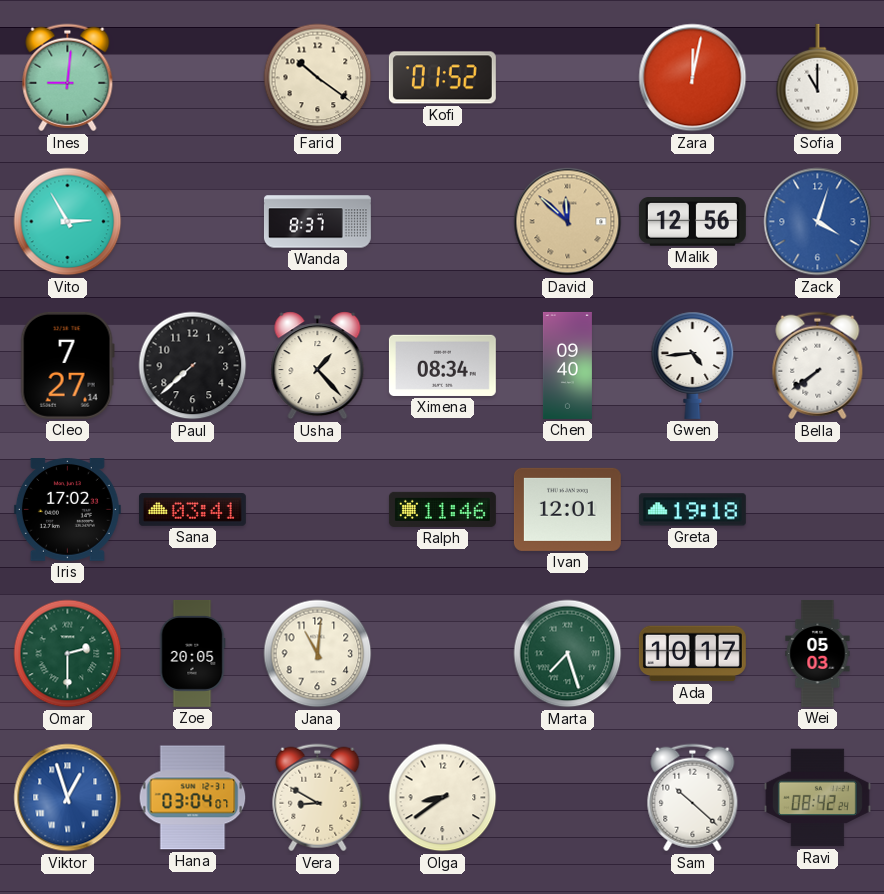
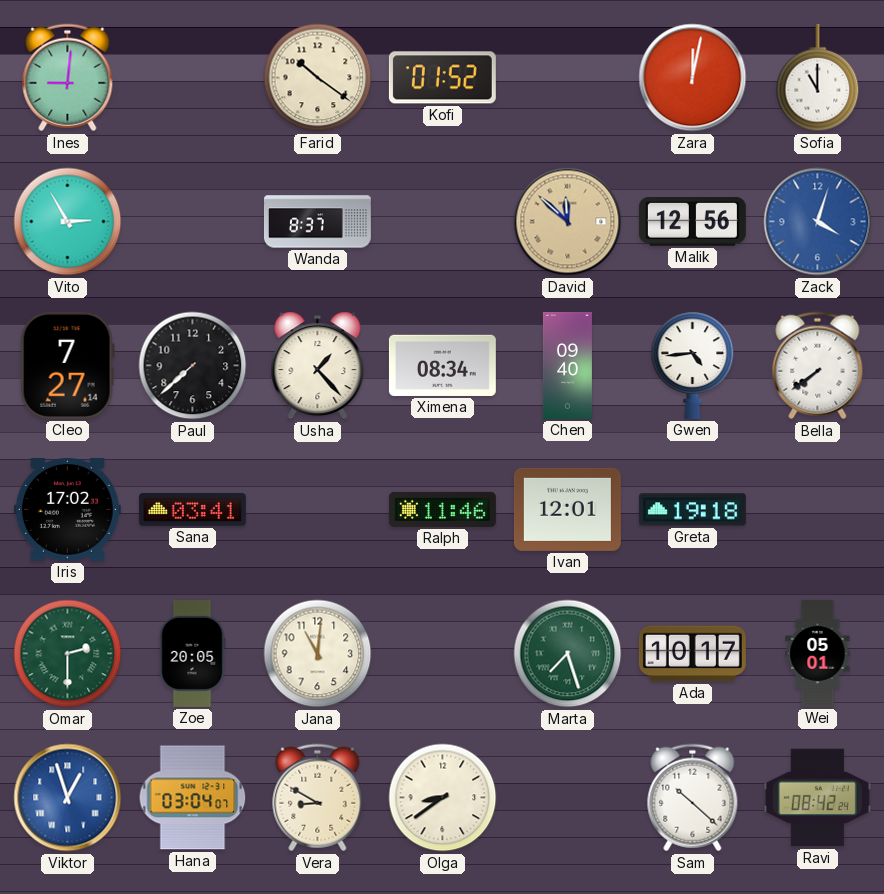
Wei: 05:03 -> 05:01 (818, 653)
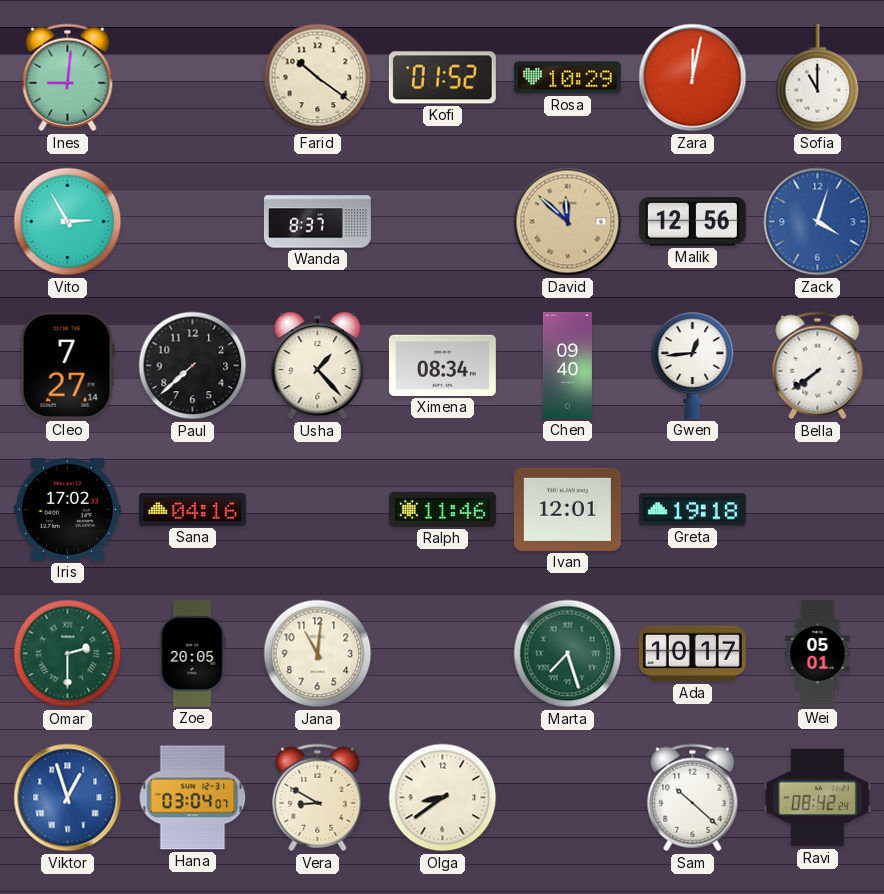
Rosa: none -> 10:29 (567, 78)
Gwen: 4:44 -> 12:44 (693, 365)
Sana: 03:41 -> 04:16 (192, 510)
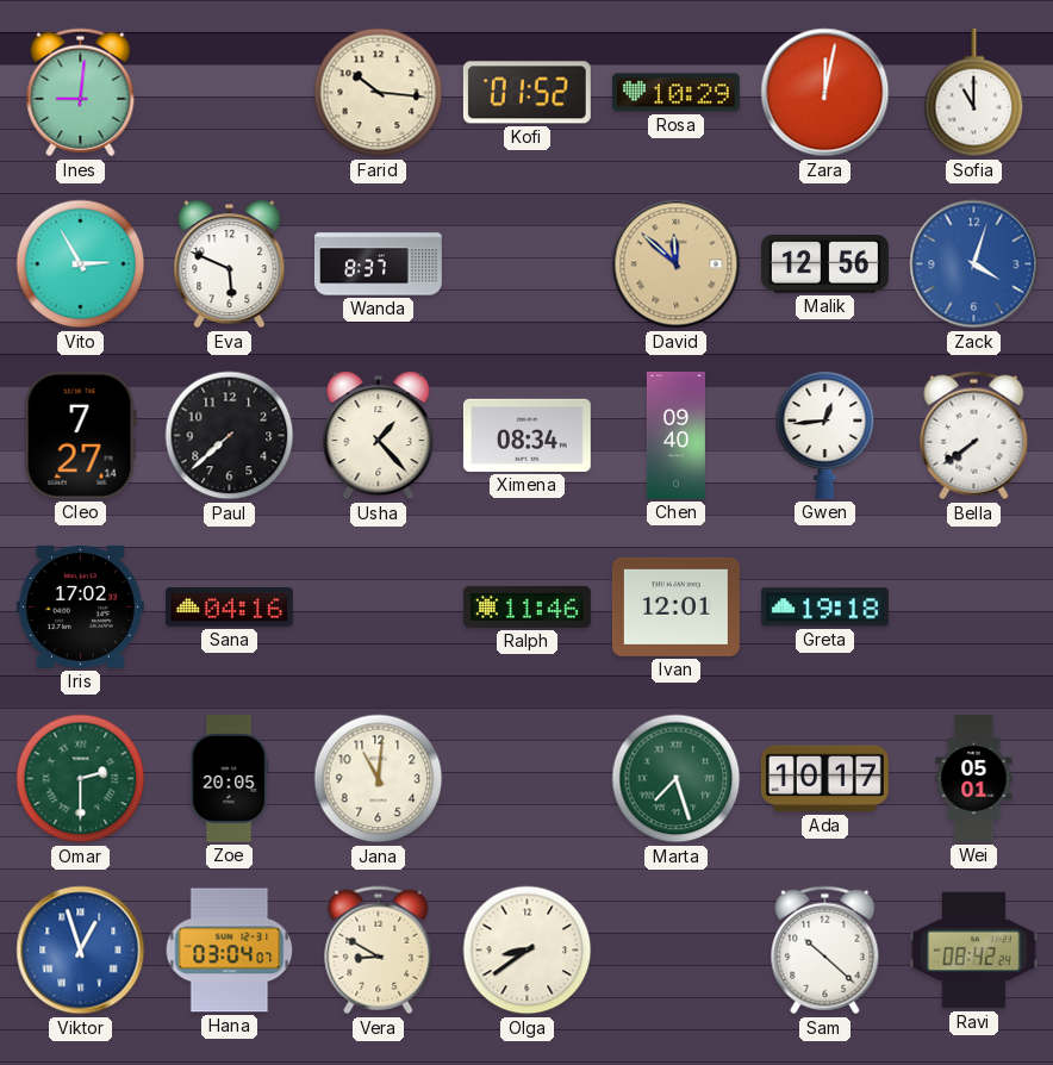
Farid: 10:21 -> 10:16 (379, 93)
Eva: none -> 5:49 (230, 264)
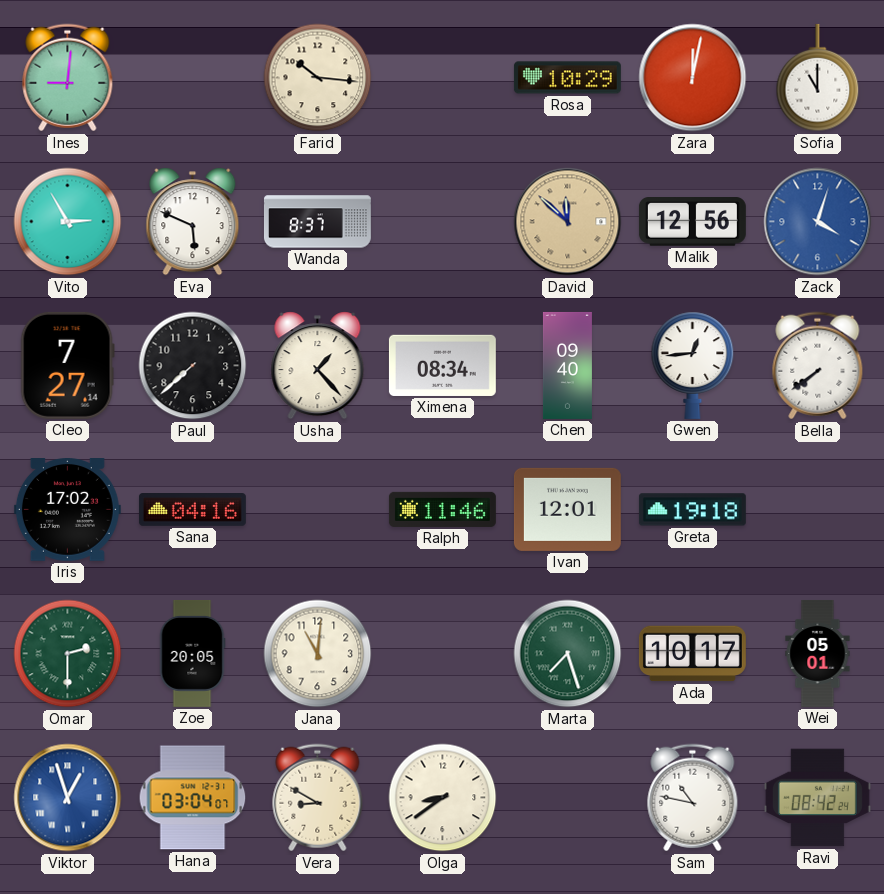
Kofi: 01:52 -> none (526, 93)
Sam: 10:22 -> 10:47 (693, 798)
